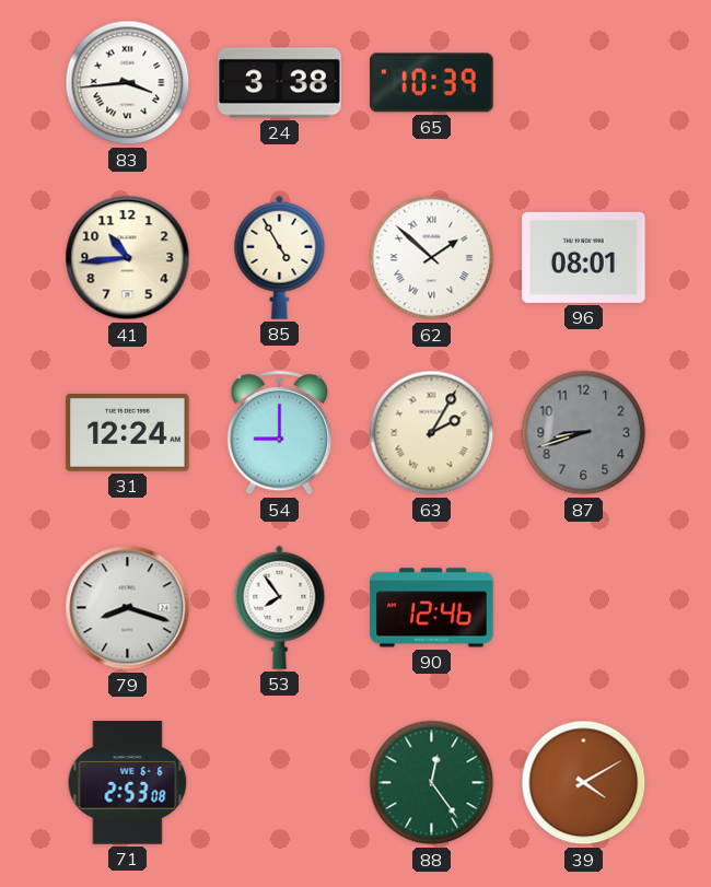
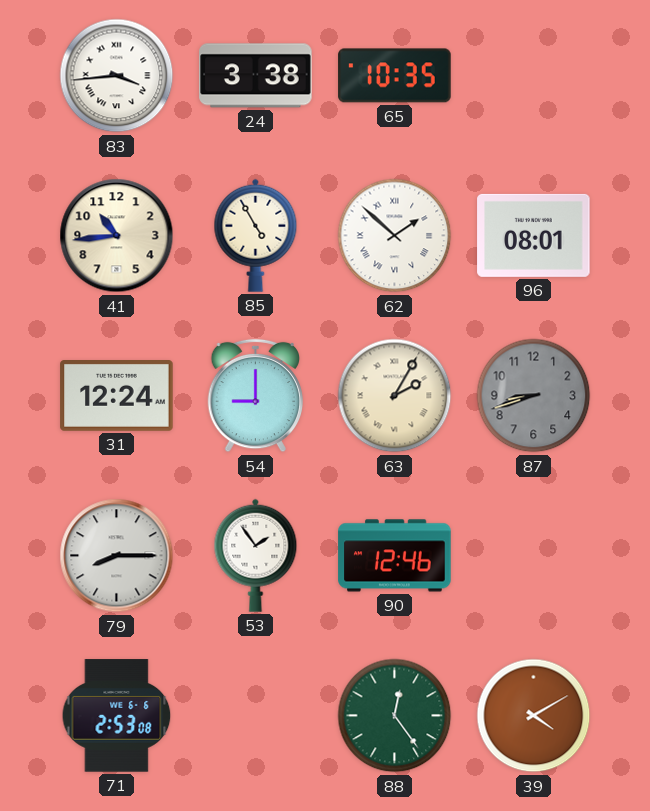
65: 10:39 -> 10:35 (395, 76)
79: 8:18 -> 8:15 (117, 556)
53: 7:54 -> 1:54 (256, 555)
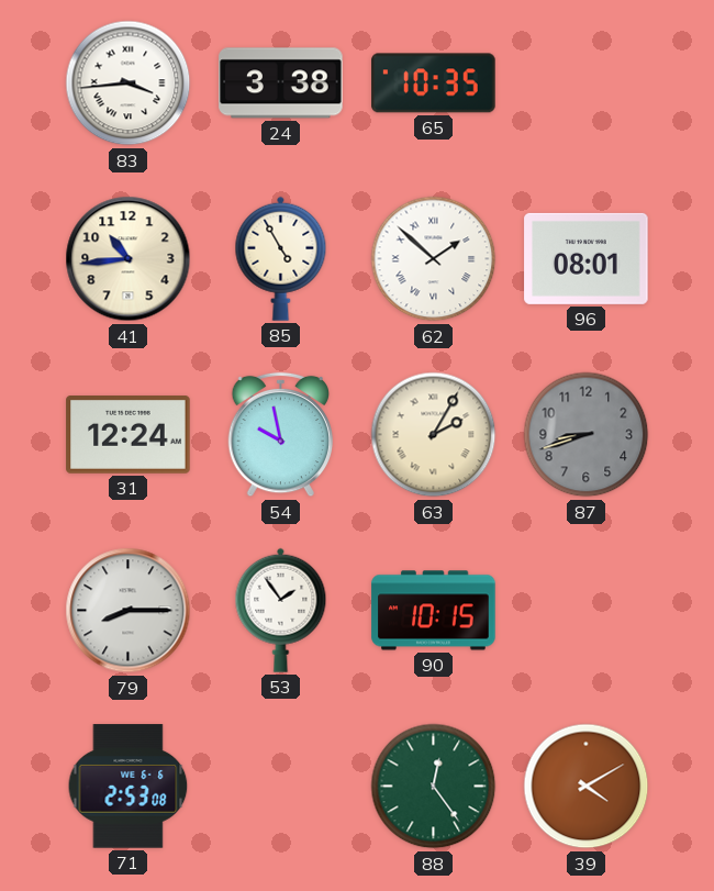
54: 9:00 -> 9:58 (280, 435)
90: 12:46 -> 10:15 (434, 611)
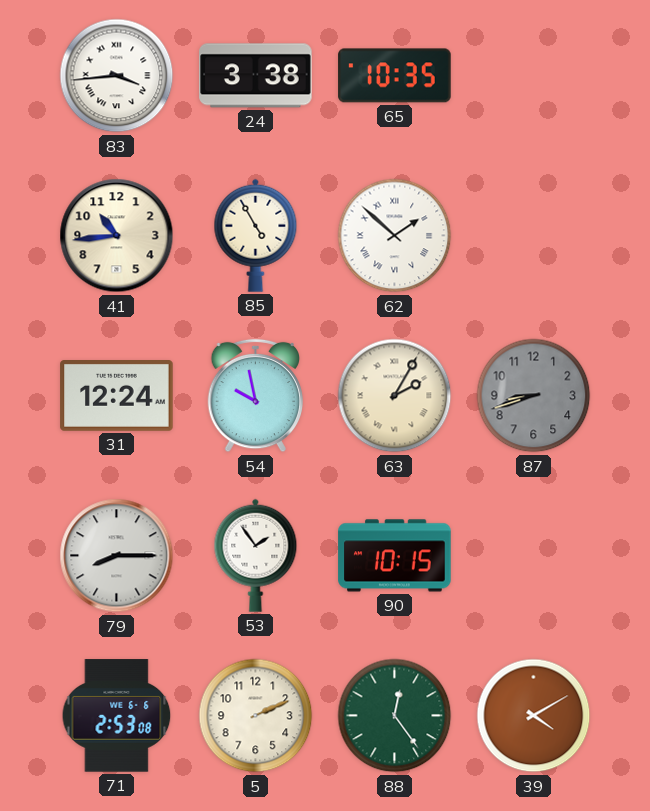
96: 08:01 -> none (587, 258)
5: none -> 2:11 (256, 716)
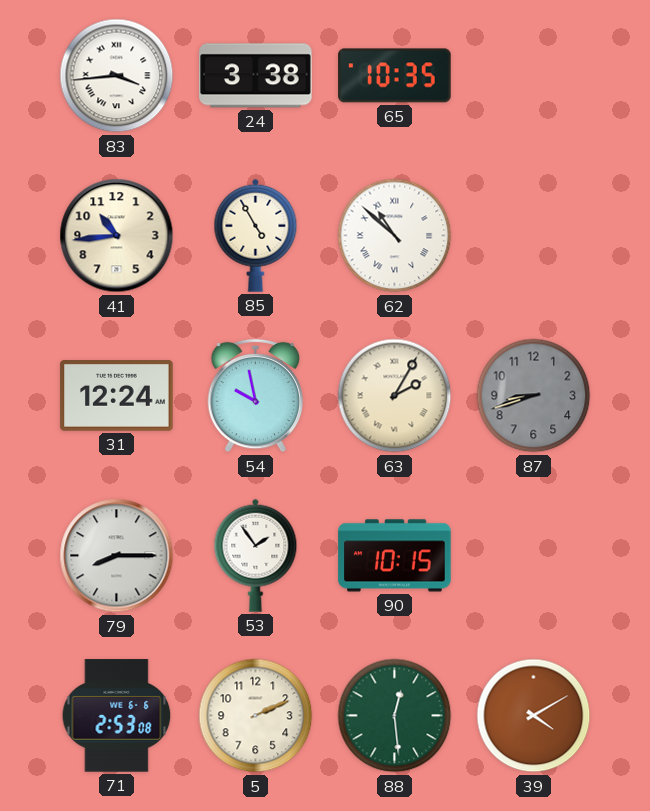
62: 1:52 -> 10:52 (395, 236)
88: 12:24 -> 12:29 (395, 716)
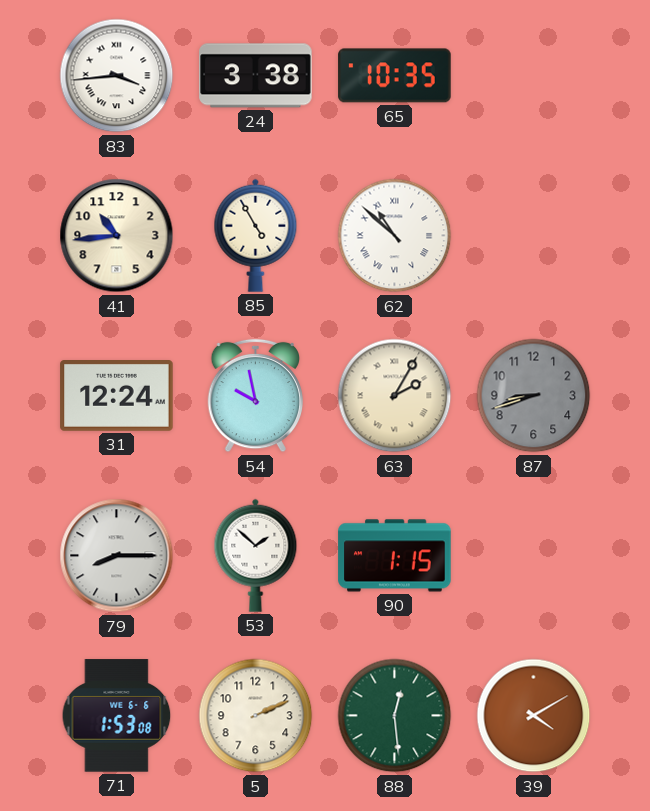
53: 1:54 -> 1:52 (256, 555)
90: 10:15 -> 1:15 (395, 556)
71: 2:53 -> 1:53 (117, 716)
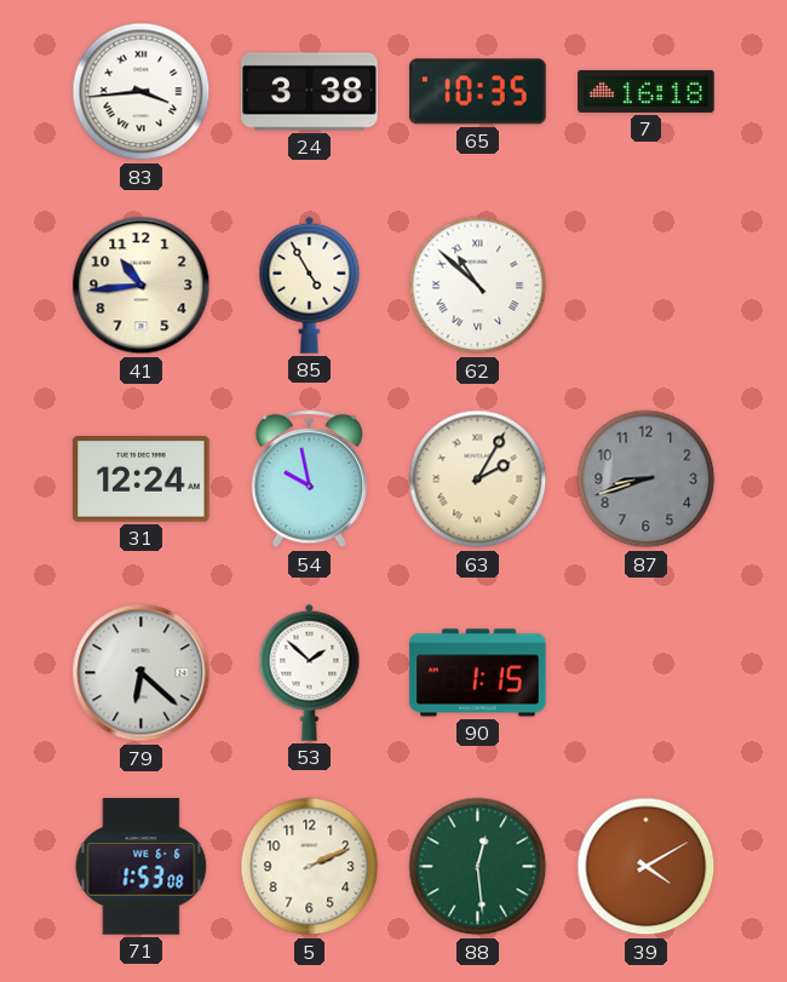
7: none -> 16:18 (647, 91)
79: 8:15 -> 6:22 (142, 673)
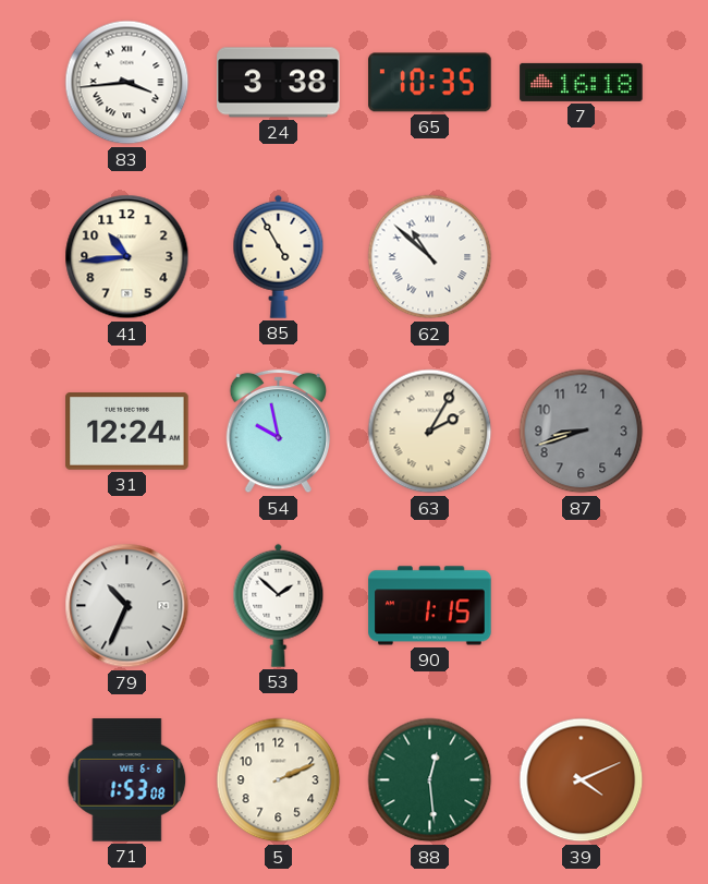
79: 6:22 -> 10:34 (127, 606)
39: 4:10 -> 4:11 (582, 780)
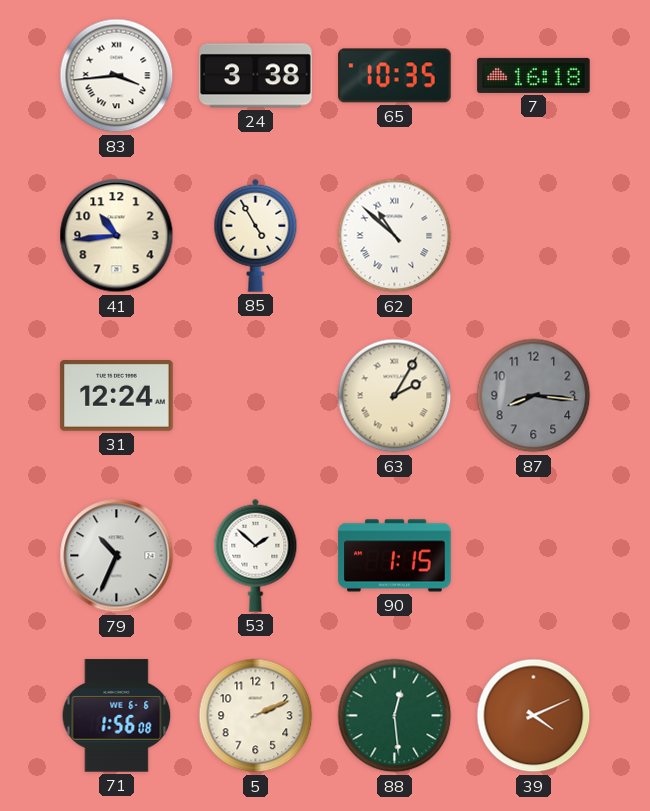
54: 9:58 -> none (278, 432)
87: 8:42 -> 8:16 (534, 396)
71: 1:53 -> 1:56 (117, 716)
